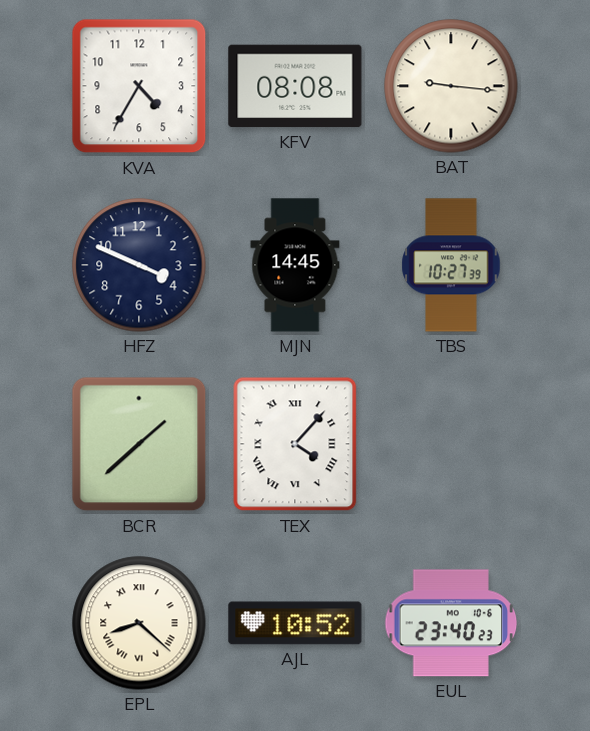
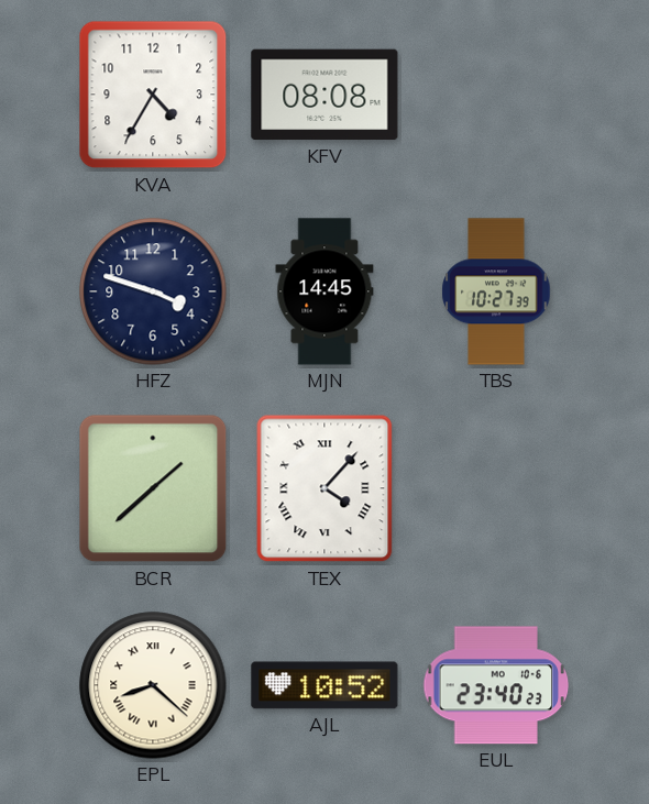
BAT: 9:16 -> none (451, 86)
HFZ: 3:49 -> 3:48 (153, 291)
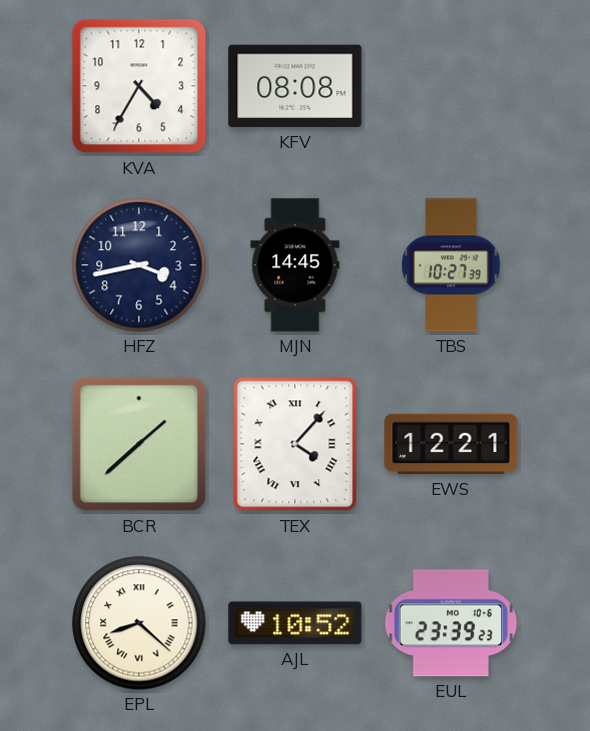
HFZ: 3:48 -> 3:43 (139, 265)
EWS: none -> 12:21 (451, 444)
EUL: 23:40 -> 23:39 (451, 623)
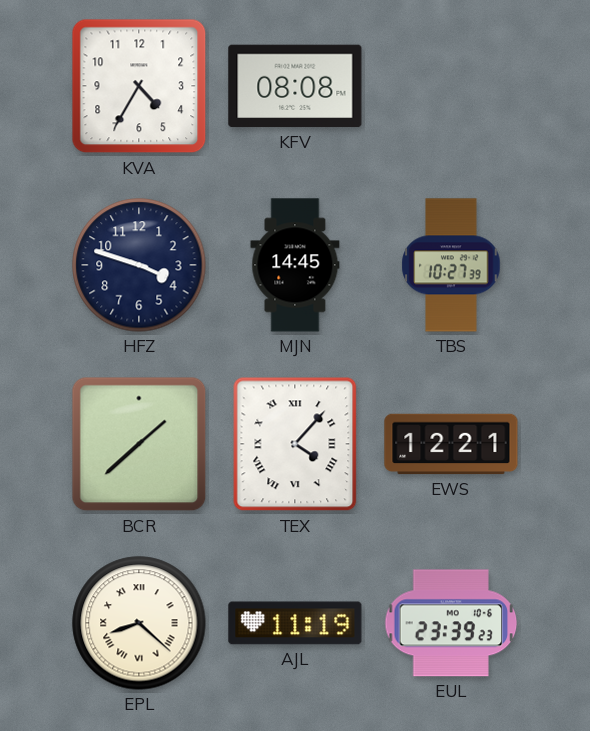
HFZ: 3:43 -> 3:48 (139, 265)
AJL: 10:52 -> 11:19 (295, 623)
